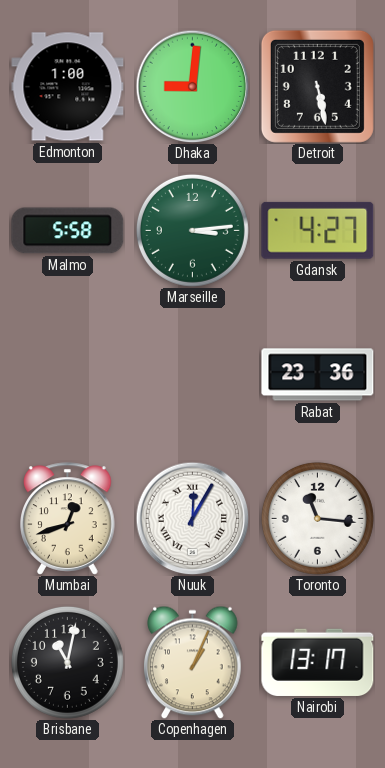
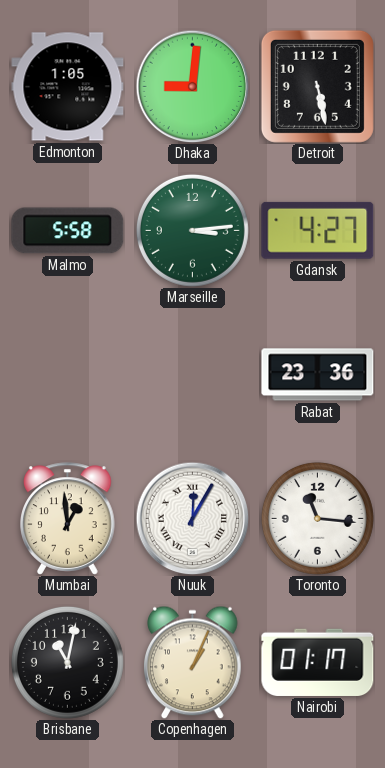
Edmonton: 1:00 -> 1:05 (68, 87)
Mumbai: 12:42 -> 12:59 (68, 519)
Nairobi: 13:17 -> 01:17 (318, 662)
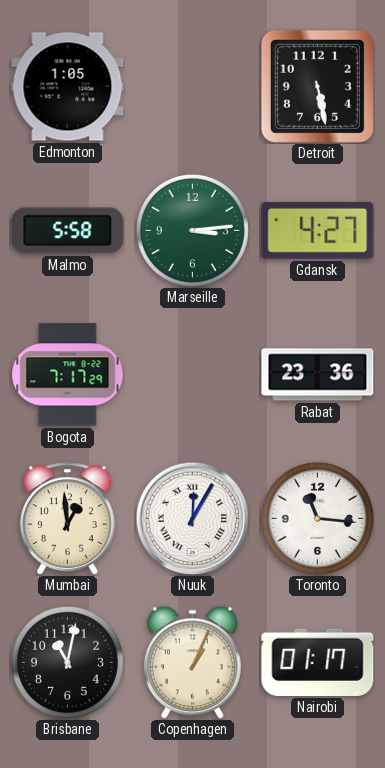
Dhaka: 9:01 -> none (192, 86)
Bogota: none -> 7:17 (68, 375)
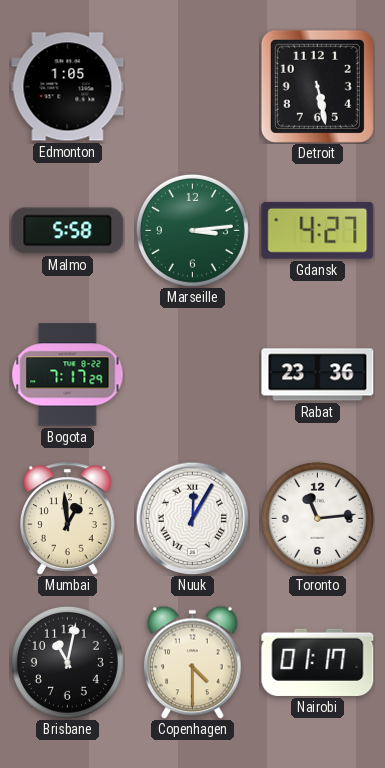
Toronto: 11:16 -> 11:14 (317, 518)
Copenhagen: 1:04 -> 4:30 (193, 662)
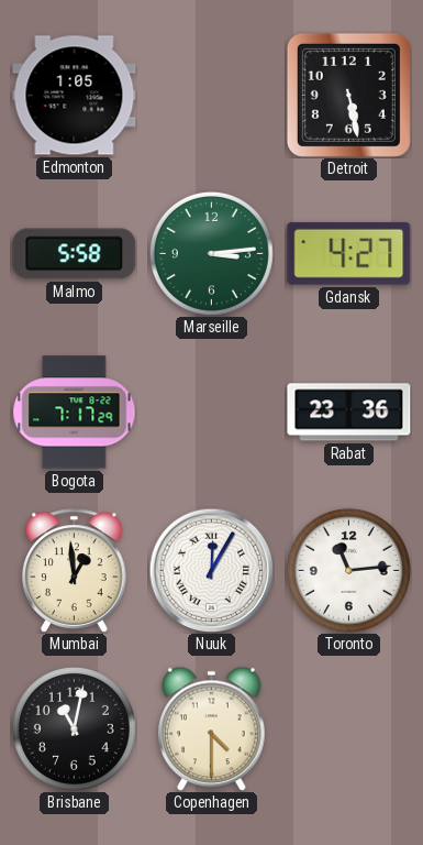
Nairobi: 01:17 -> none (318, 662)
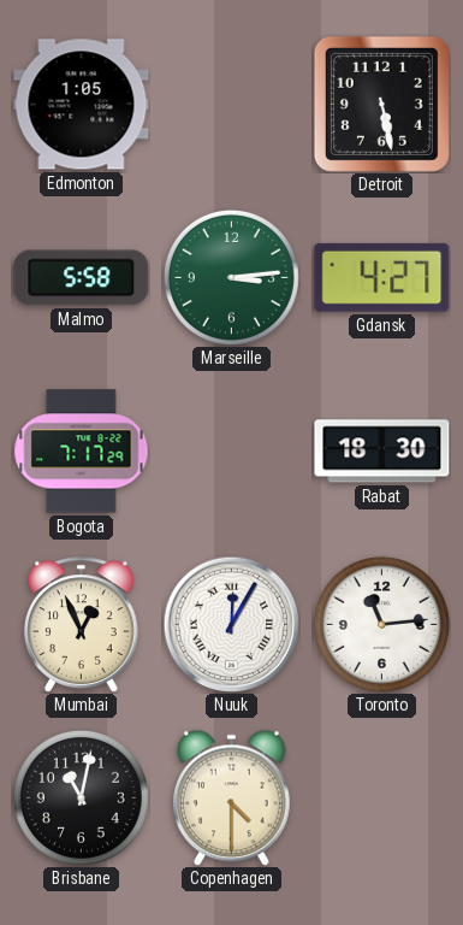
Rabat: 23:36 -> 18:30 (382, 452)
Mumbai: 12:59 -> 12:56 (82, 625)
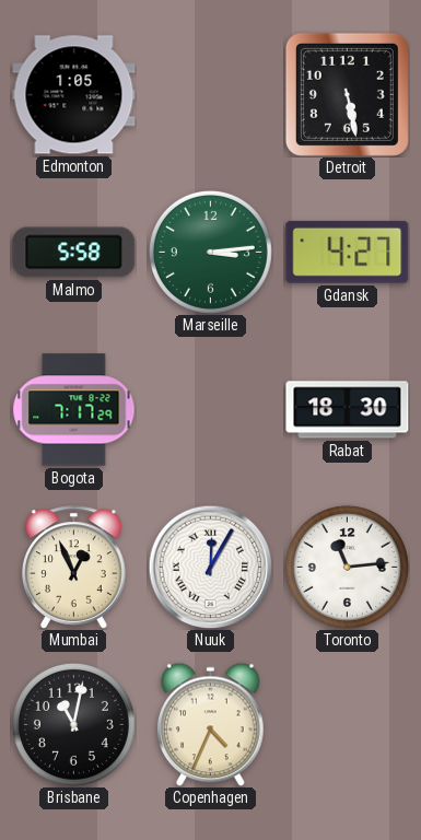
Copenhagen: 4:30 -> 4:34 (211, 724)
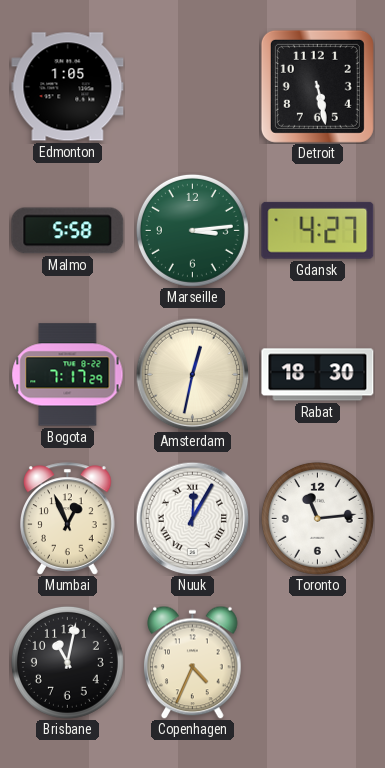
Amsterdam: none -> 12:32 (192, 374)
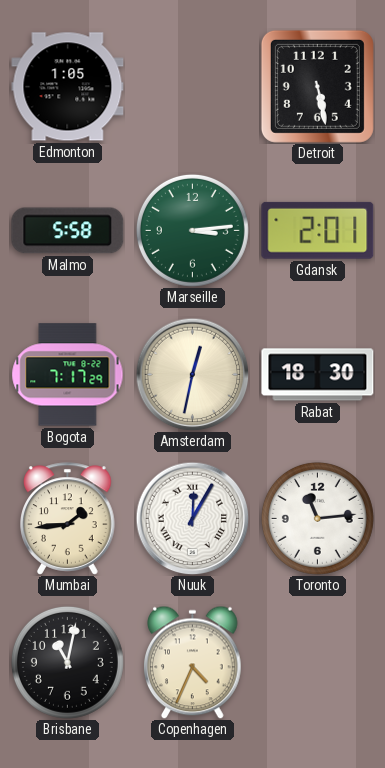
Gdansk: 4:27 -> 2:01 (318, 230)
Mumbai: 12:56 -> 1:44 (68, 519)
